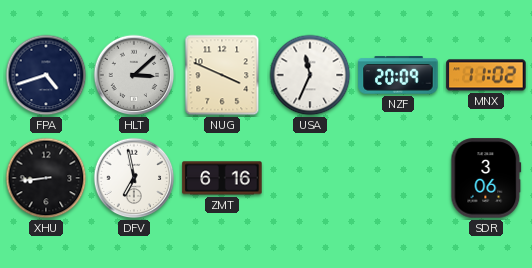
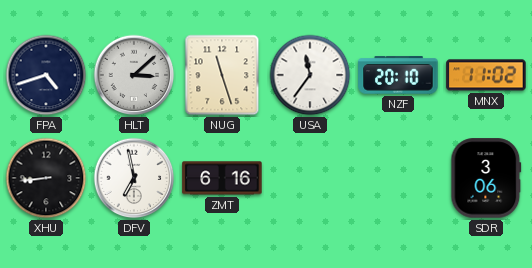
NUG: 3:49 -> 11:27 (222, 75)
USA: 11:34 -> 11:36 (310, 75)
NZF: 20:09 -> 20:10 (398, 75)
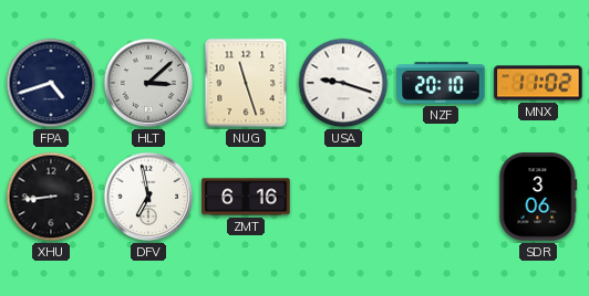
USA: 11:36 -> 9:18 (343, 83)
